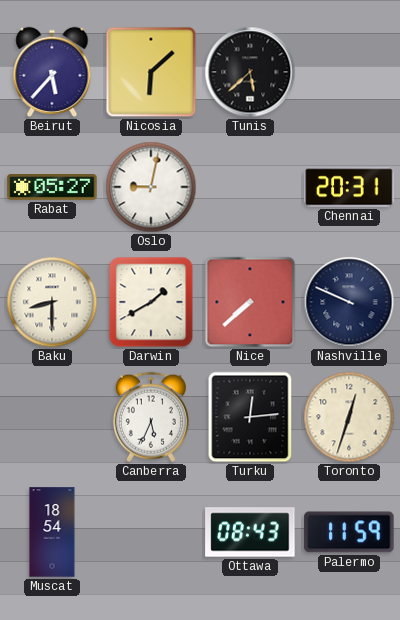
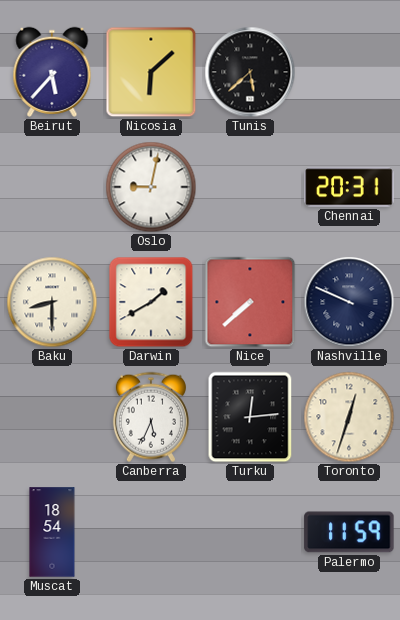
Rabat: 05:27 -> none (52, 188)
Ottawa: 08:43 -> none (250, 532)
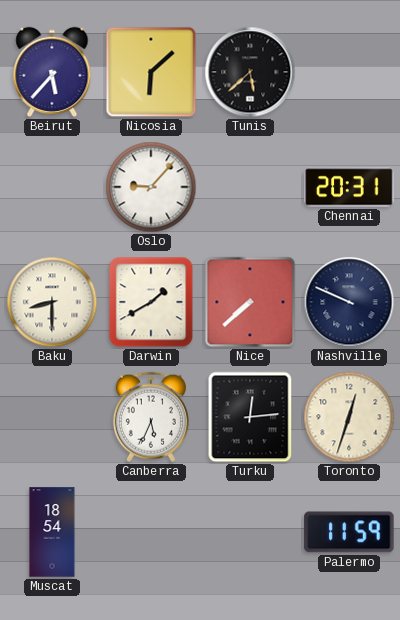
Oslo: 9:02 -> 9:07 (151, 187)
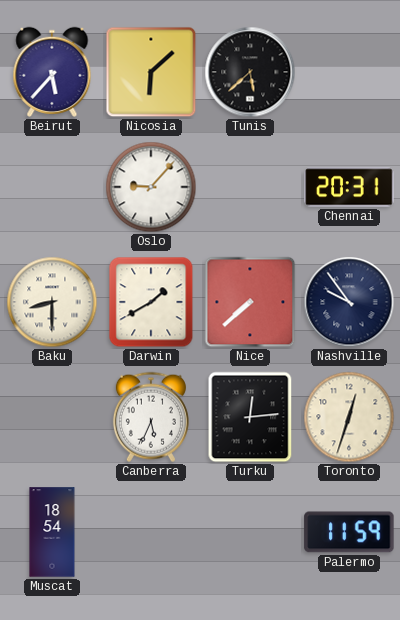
Nashville: 9:49 -> 9:54 (349, 302)
